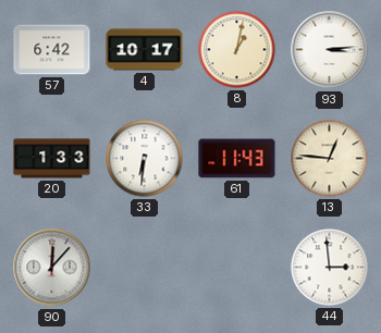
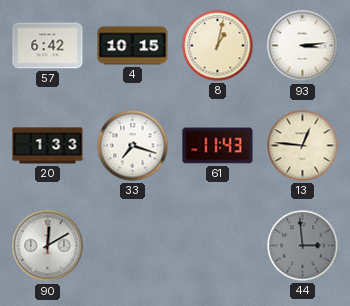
4: 10:17 -> 10:15 (133, 46)
33: 6:31 -> 7:18 (133, 146)
90: 12:07 -> 12:10 (48, 246)
44 dial: white -> grey (303, 246)
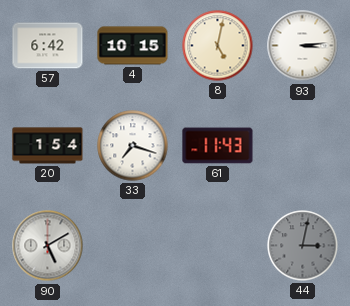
8: 1:02 -> 5:02 (218, 46)
20: 1:33 -> 1:54 (48, 146)
13: 12:46 -> none (303, 146)
90: 12:10 -> 5:10 (48, 246)
44: 2:59 -> 3:02 (303, 246)
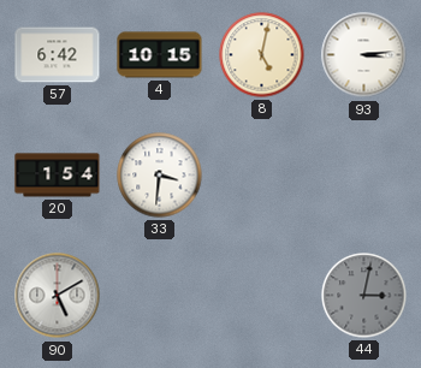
33: 7:18 -> 3:31 (160, 176)
61: 11:43 -> none (218, 146)
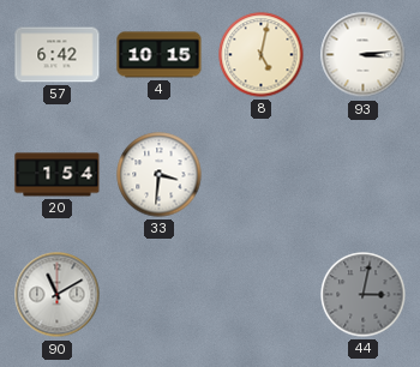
90: 5:10 -> 11:10 (58, 295)
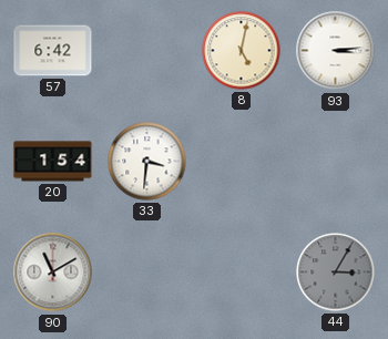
4: 10:15 -> none (160, 55)
44: 3:02 -> 3:05 (336, 273)
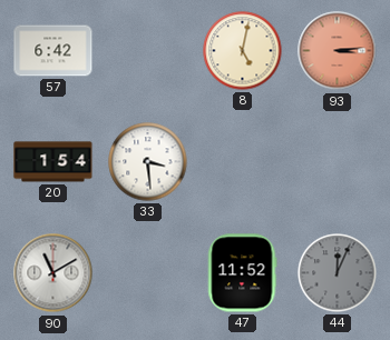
93 dial: white -> salmon (338, 51)
33: 3:31 -> 3:29 (148, 162)
47: none -> 11:52 (243, 273)
44: 3:05 -> 12:04 (338, 273)
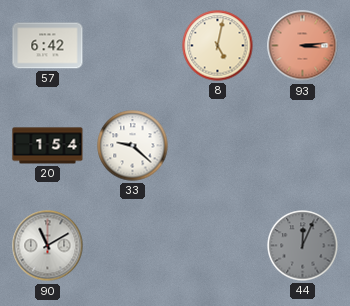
33: 3:29 -> 9:22 (133, 146)
47: 11:52 -> none (243, 273)
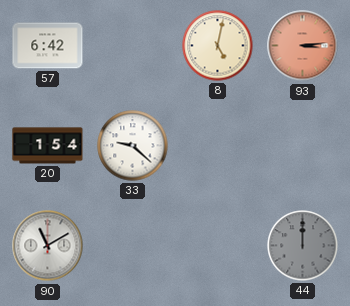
44: 12:04 -> 12:00 (303, 246)
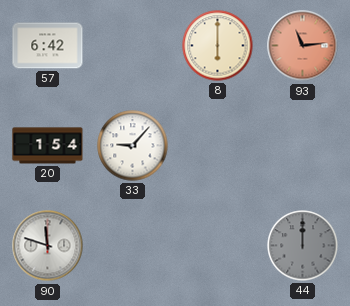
8: 5:02 -> 6:00 (218, 46)
93: 3:14 -> 11:14 (303, 46)
33: 9:22 -> 9:07 (133, 146)
90: 11:10 -> 11:48 (48, 246)
